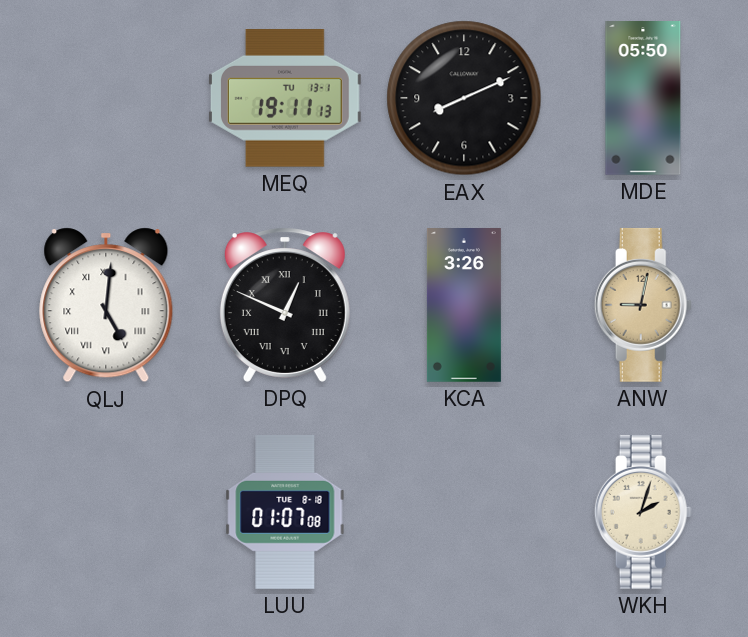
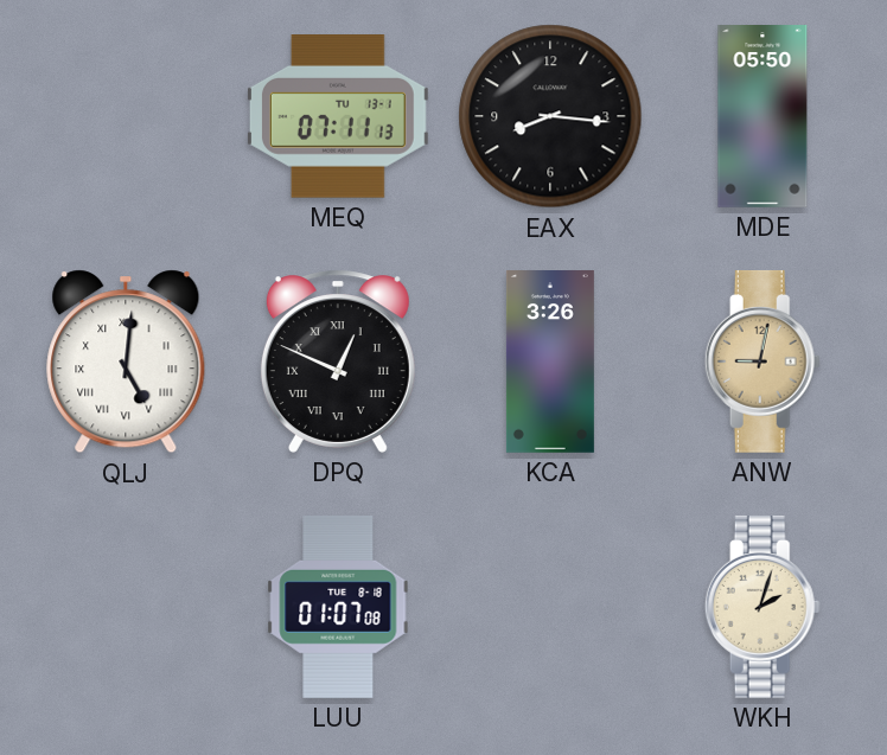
MEQ: 19:11 -> 07:11 (338, 117)
EAX: 8:11 -> 8:16 (550, 116)
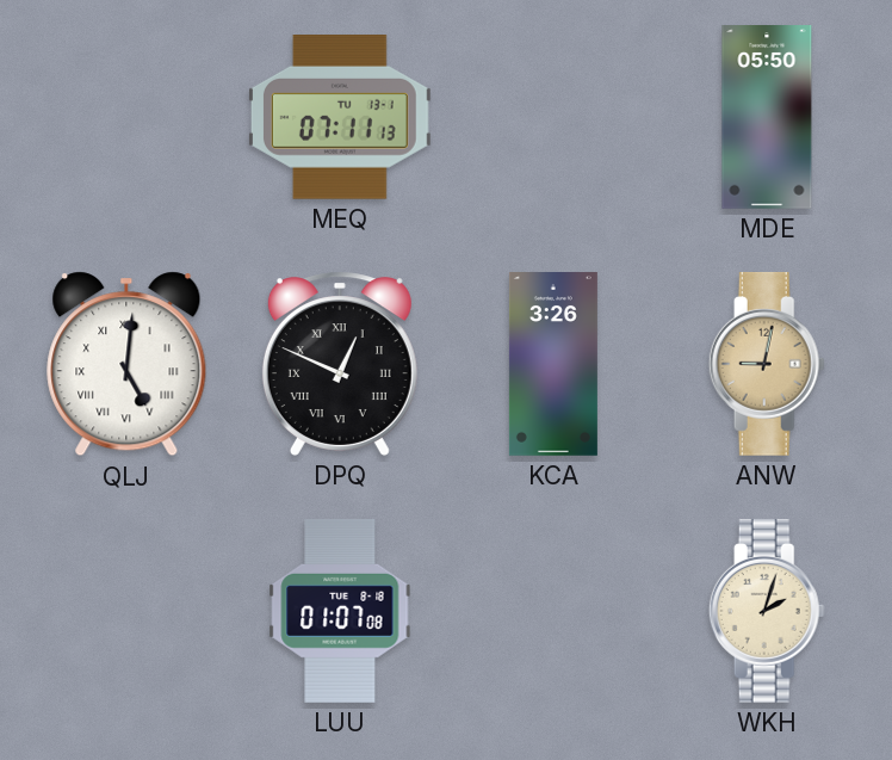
EAX: 8:16 -> none (550, 116)
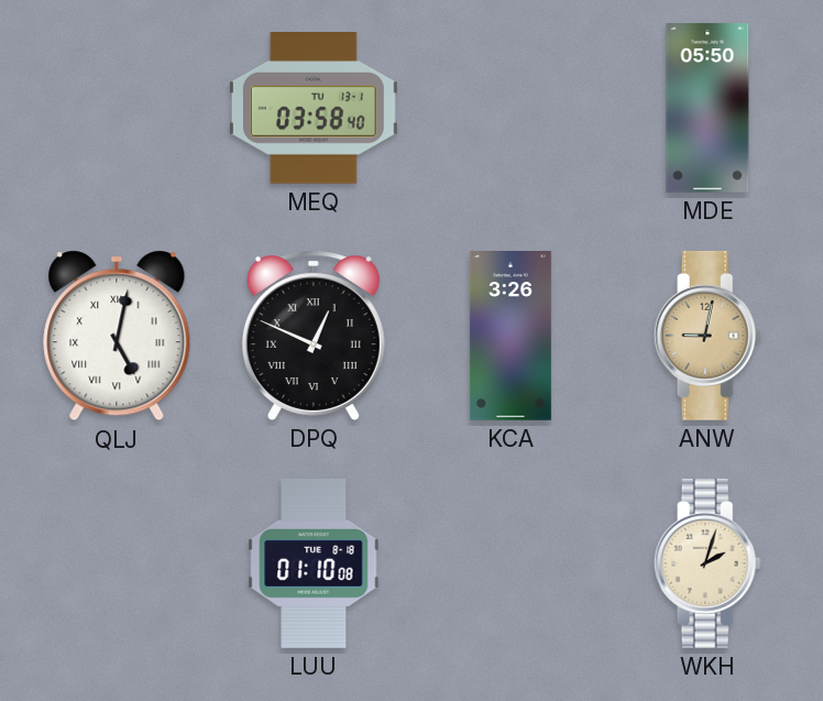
MEQ: 07:11 -> 03:58 (314, 109)
QLJ: 5:01 -> 5:02 (117, 336)
LUU: 01:07 -> 01:10 (314, 563)
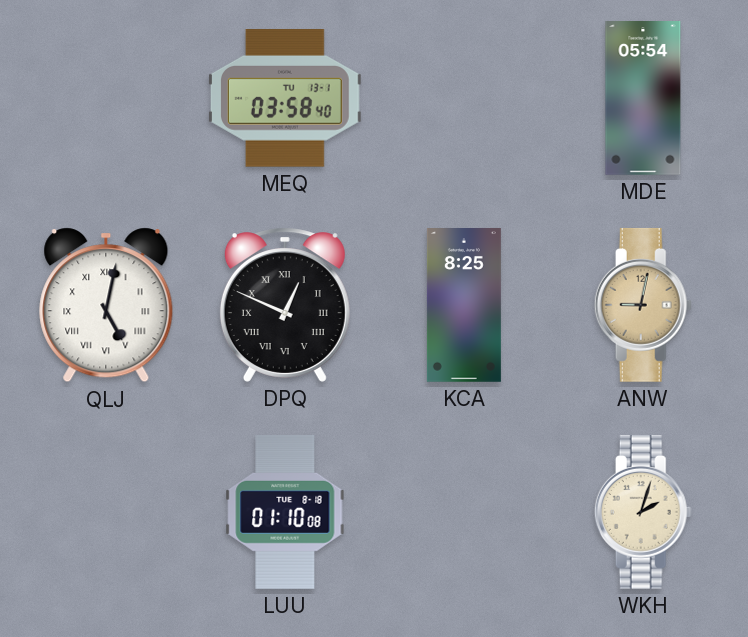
MDE: 05:50 -> 05:54 (643, 99)
KCA: 3:26 -> 8:25 (464, 306)
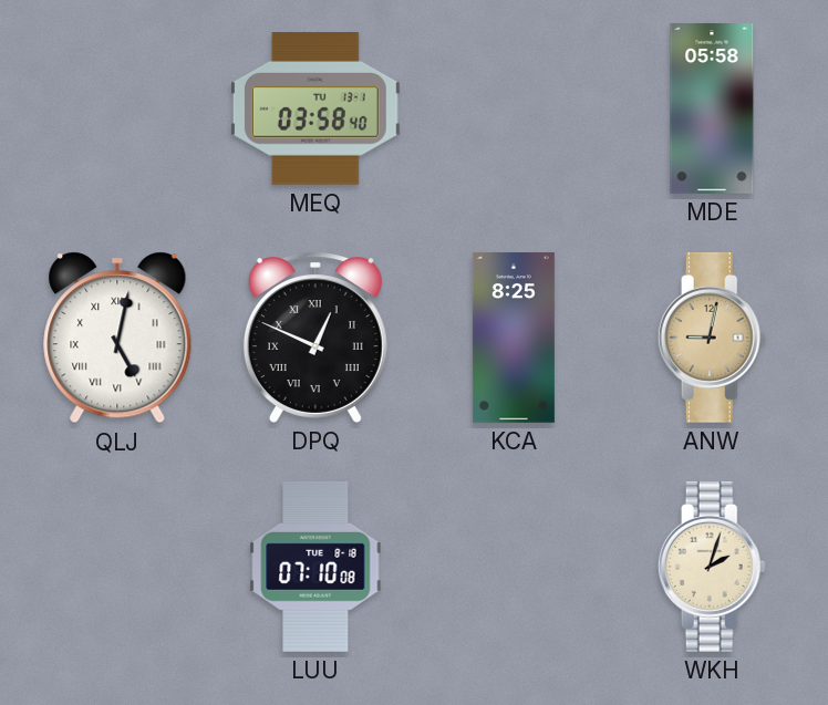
MDE: 05:54 -> 05:58 (712, 110)
LUU: 01:10 -> 07:10 (315, 567)
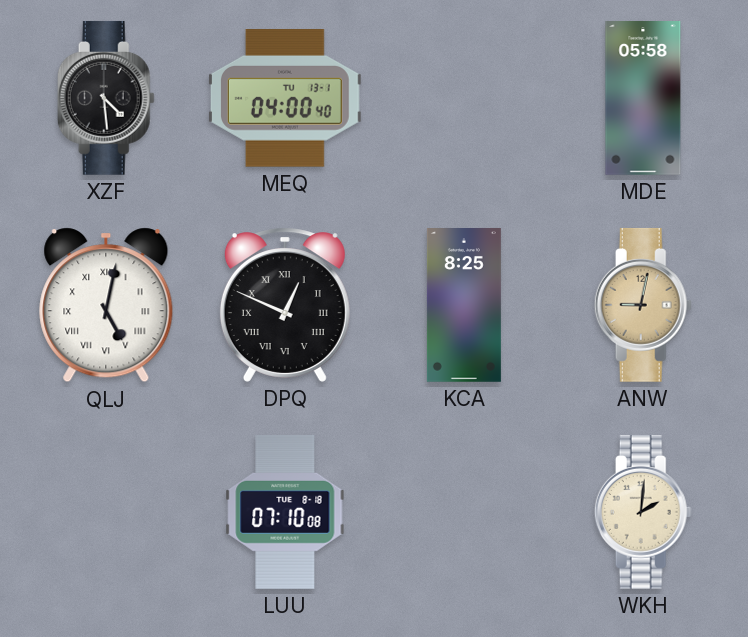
XZF: none -> 4:29 (106, 98)
MEQ: 03:58 -> 04:00 (285, 99)
WKH: 2:03 -> 2:01 (643, 512)
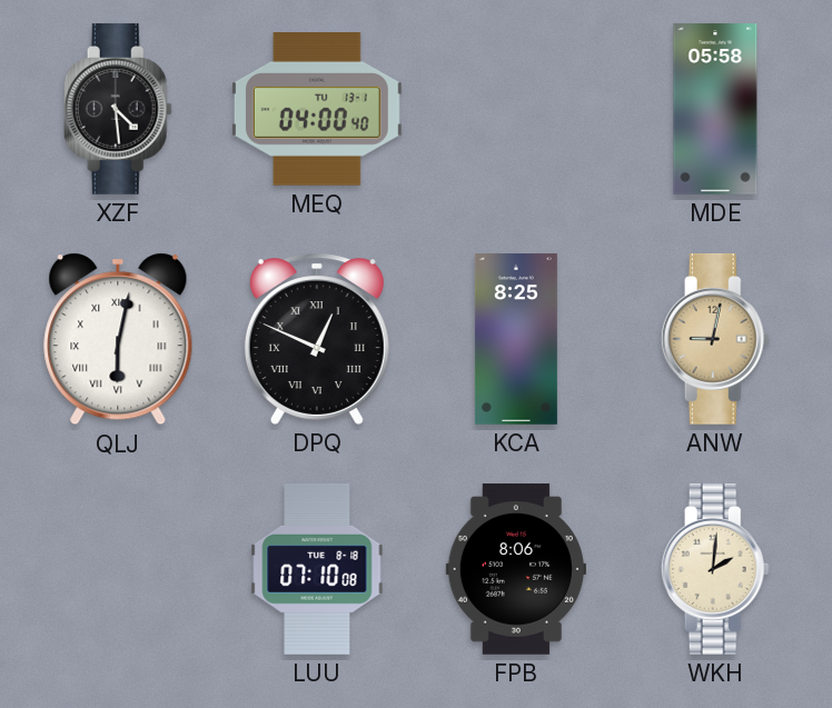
QLJ: 5:02 -> 6:02 (118, 339)
FPB: none -> 8:06 (516, 570)
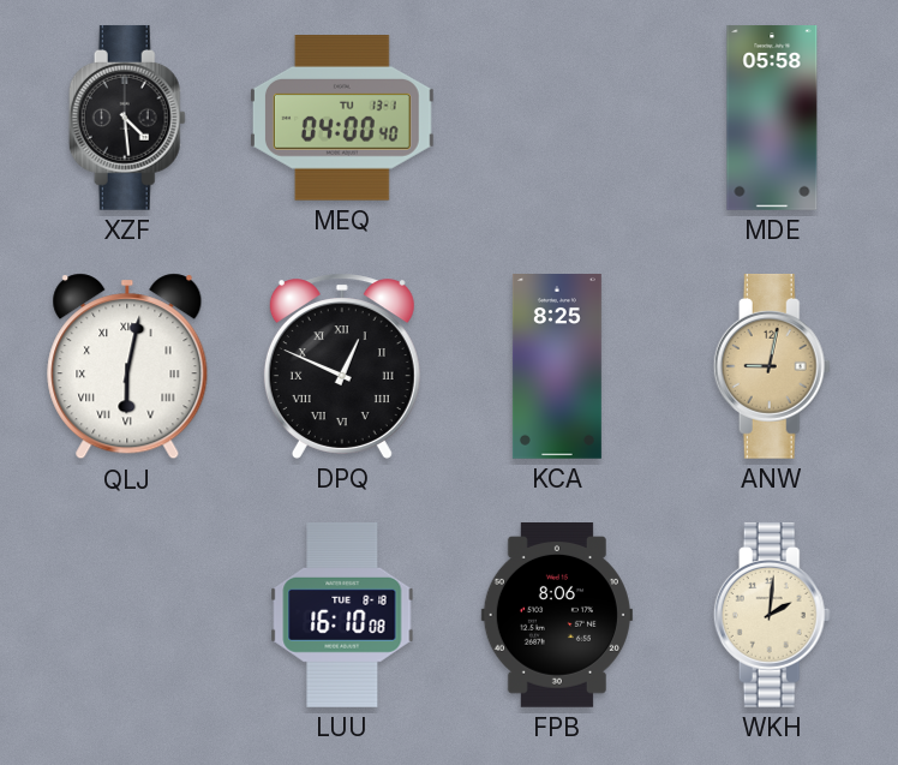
LUU: 07:10 -> 16:10 (342, 615)
